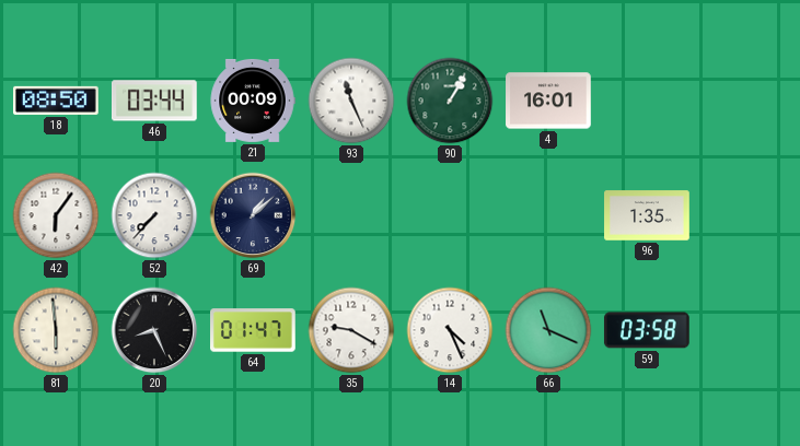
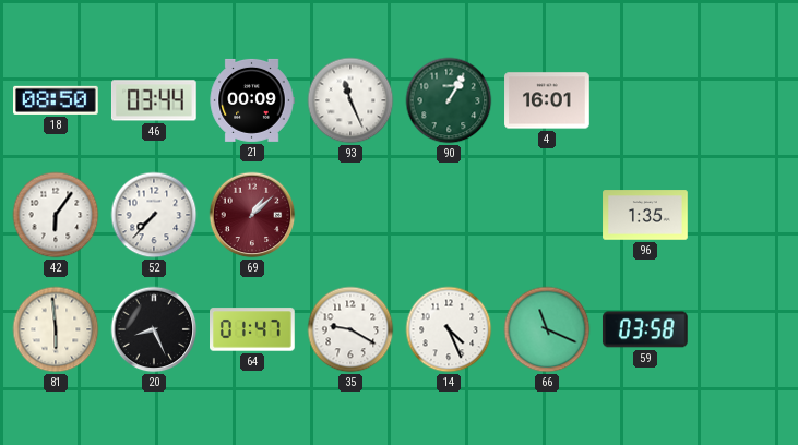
69 dial: navy -> burgundy (252, 215)
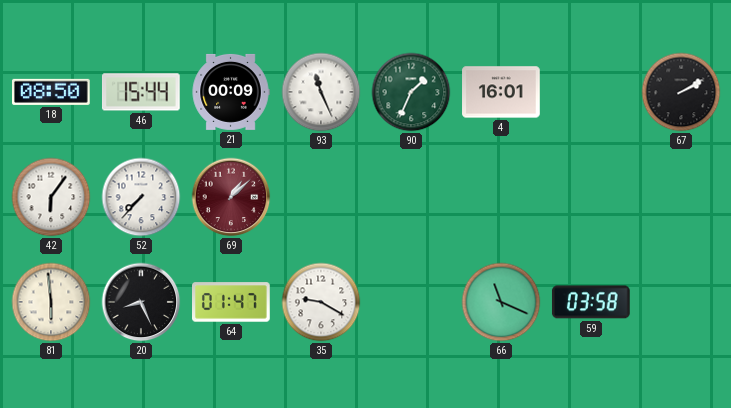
46: 03:44 -> 15:44 (141, 92)
90: 1:05 -> 1:34 (411, 92)
67: none -> 2:10 (681, 92)
96: 1:35 -> none (645, 215)
14: 4:26 -> none (449, 329)
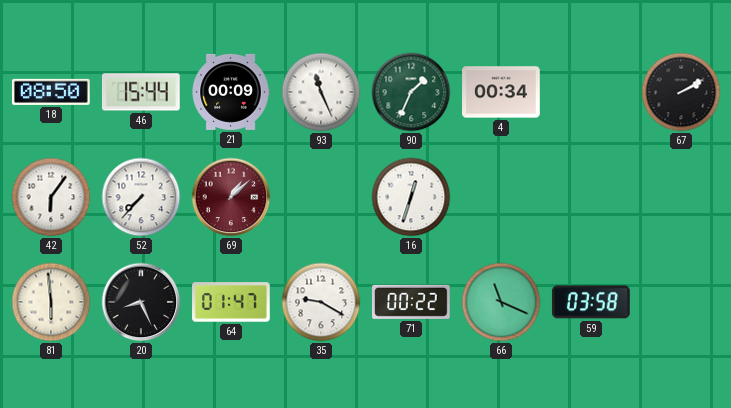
4: 16:01 -> 00:34 (501, 92)
16: none -> 12:33 (411, 197)
71: none -> 00:22 (412, 302)
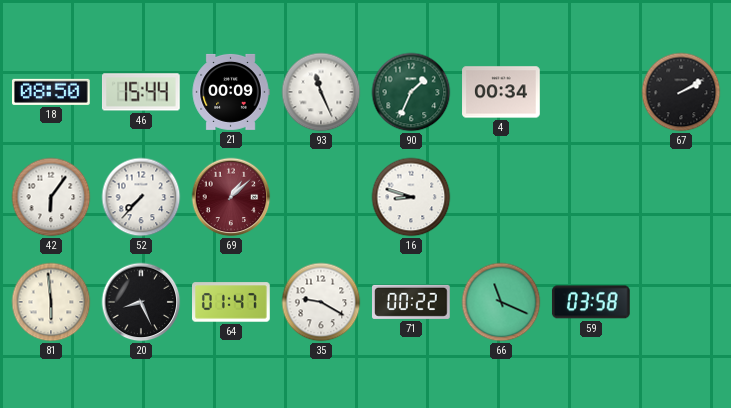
16: 12:33 -> 8:48 (411, 197)
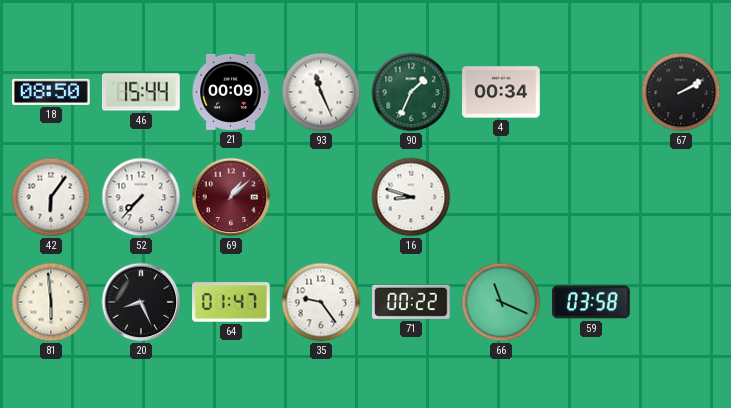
35: 9:20 -> 9:24 (321, 302)
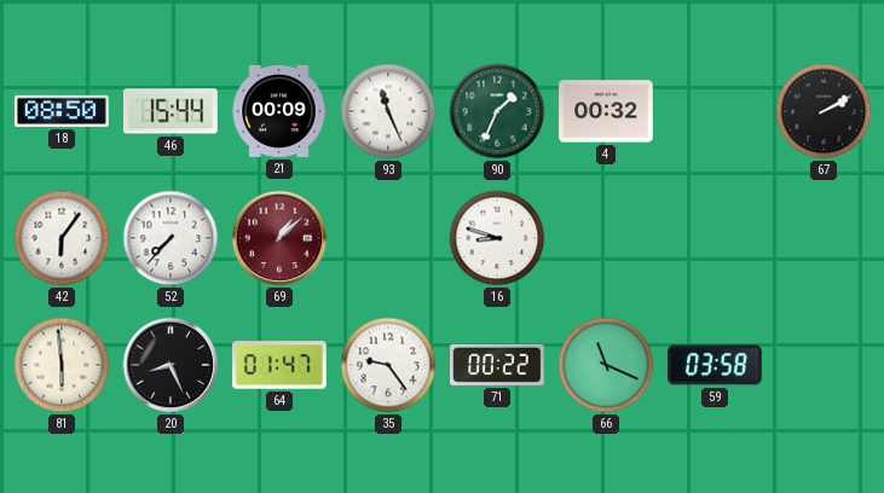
4: 00:34 -> 00:32 (606, 111)
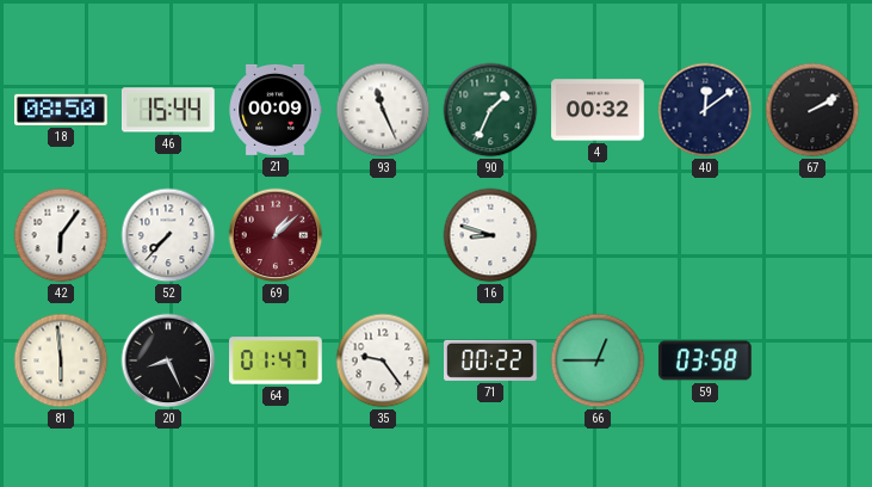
40: none -> 12:09 (705, 110)
66: 11:19 -> 12:45 (598, 360)
